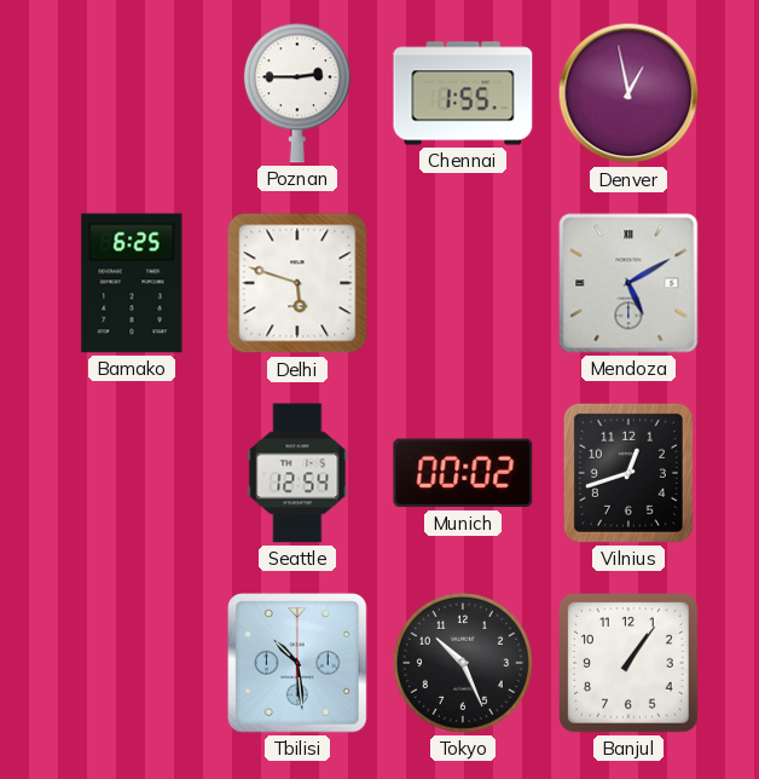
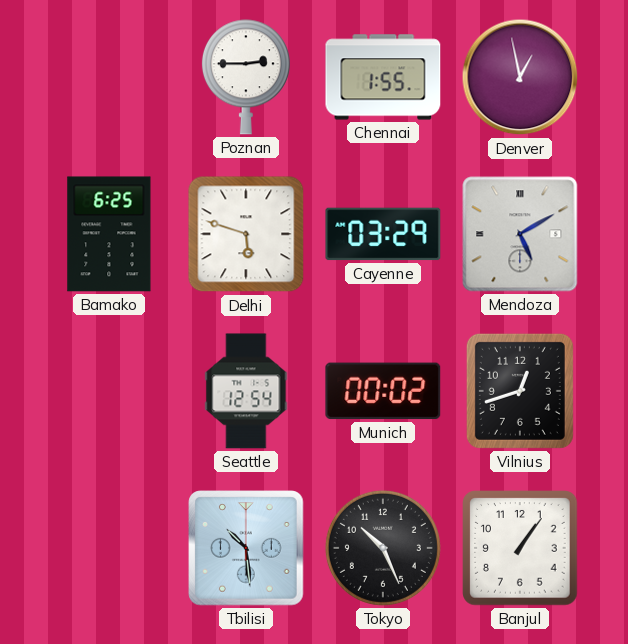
Cayenne: none -> 03:29 (383, 234)
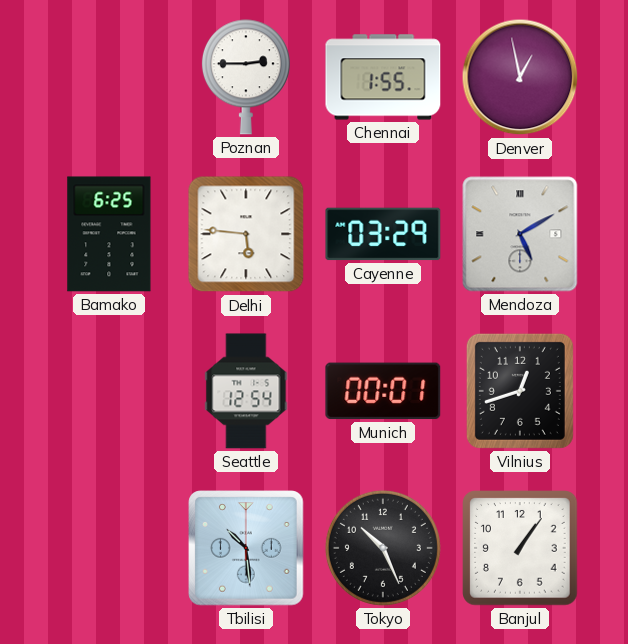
Delhi: 5:48 -> 5:46 (246, 234)
Munich: 00:02 -> 00:01 (383, 391)
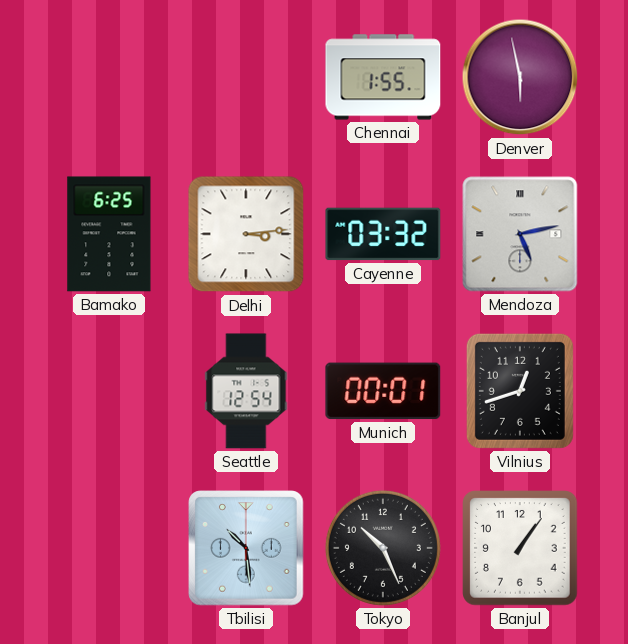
Poznan: 2:45 -> none (246, 77)
Denver: 12:58 -> 5:58 (520, 77)
Delhi: 5:46 -> 3:14 (246, 234)
Cayenne: 03:29 -> 03:32 (383, 234)
Mendoza: 5:10 -> 5:13 (520, 234)
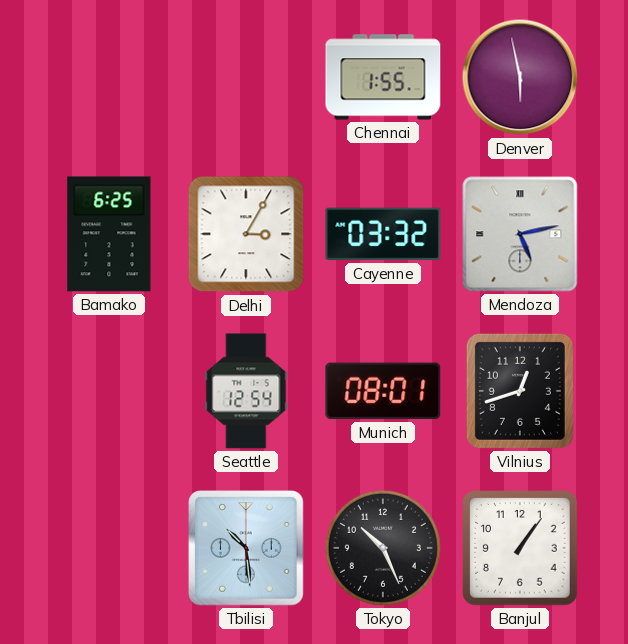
Delhi: 3:14 -> 3:05 (246, 234)
Munich: 00:01 -> 08:01 (383, 391)
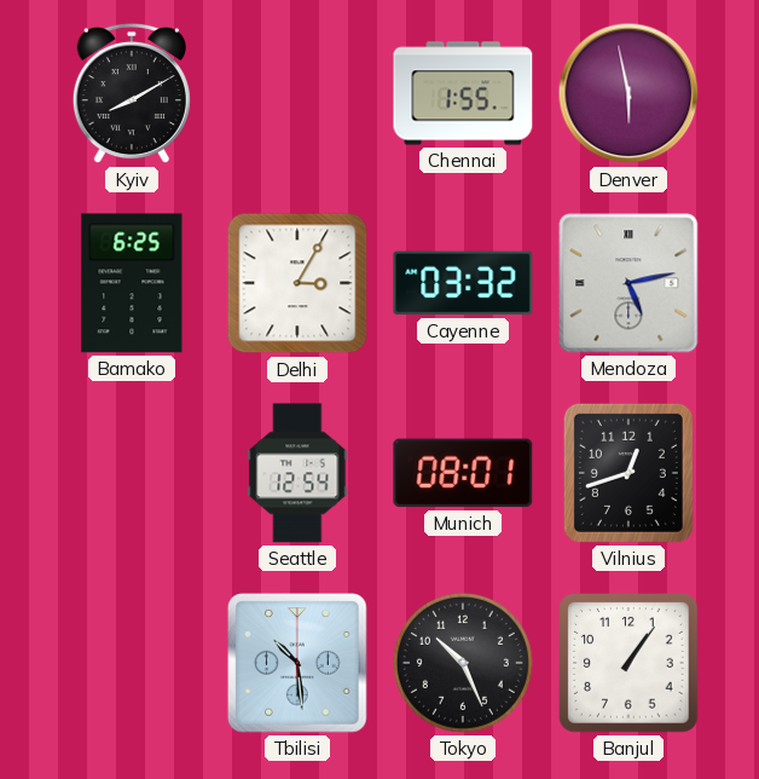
Kyiv: none -> 8:10 (132, 93)
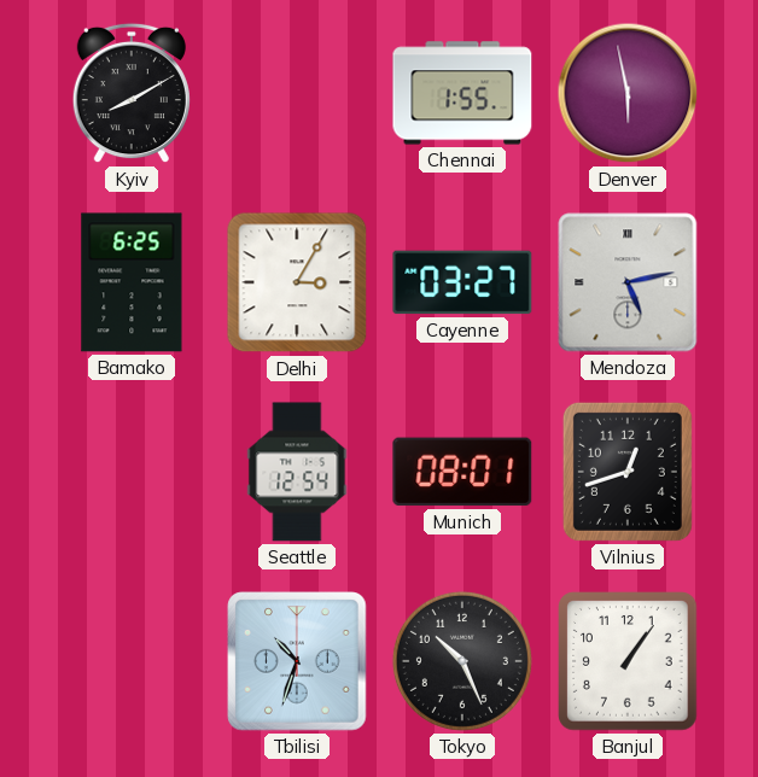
Cayenne: 03:32 -> 03:27 (462, 282)
Tbilisi: 10:29 -> 10:33 (297, 661)
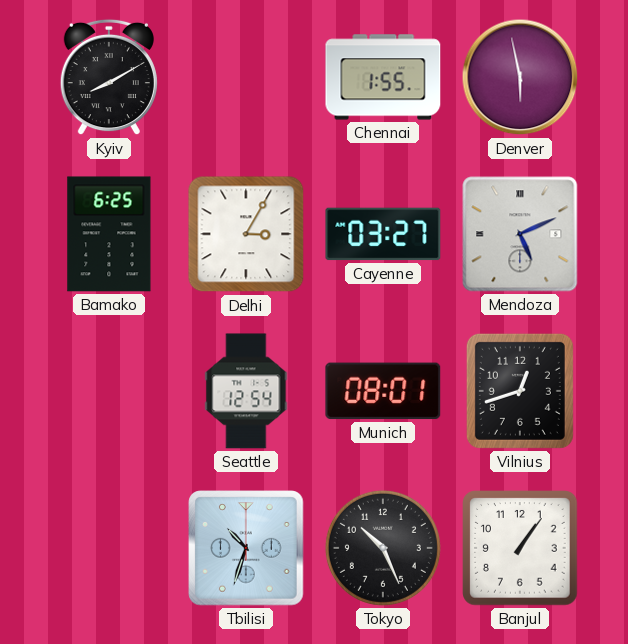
Mendoza: 5:13 -> 5:11 (520, 234)
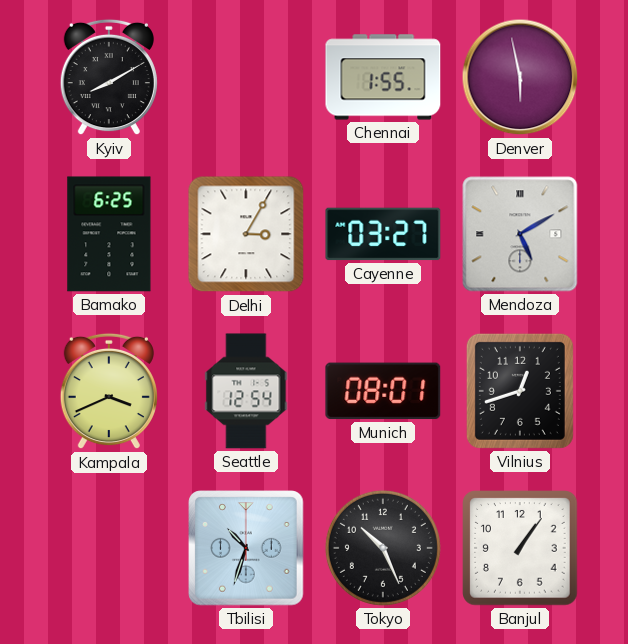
Mendoza: 5:11 -> 5:10 (520, 234)
Kampala: none -> 3:41 (109, 391)
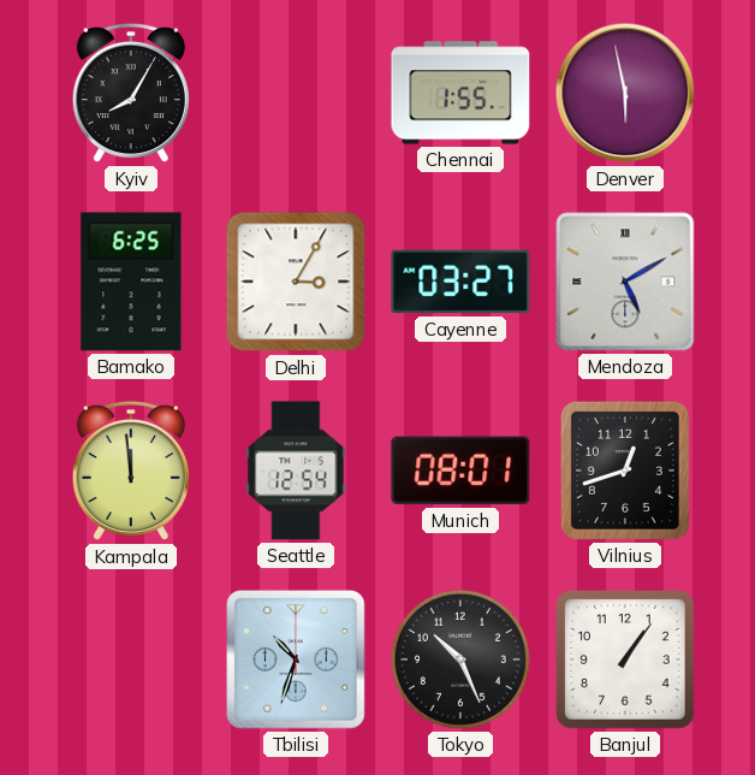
Kyiv: 8:10 -> 8:05 (131, 93)
Kampala: 3:41 -> 11:59 (131, 471)
